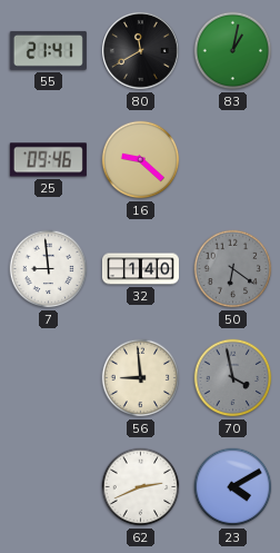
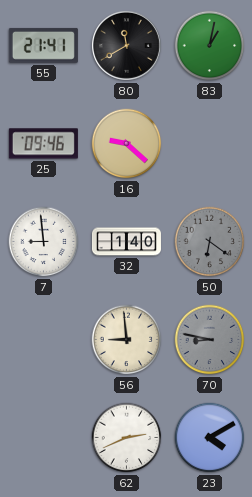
70: 3:58 -> 8:47 (210, 340)
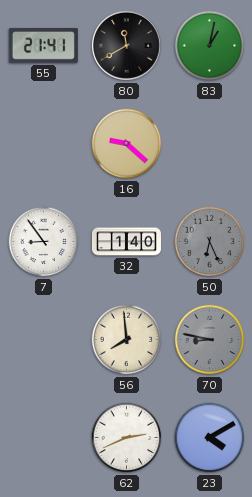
25: 09:46 -> none (43, 144)
7: 8:59 -> 8:54 (44, 242)
50: 6:21 -> 6:26 (210, 242)
56: 8:59 -> 7:59 (127, 340)
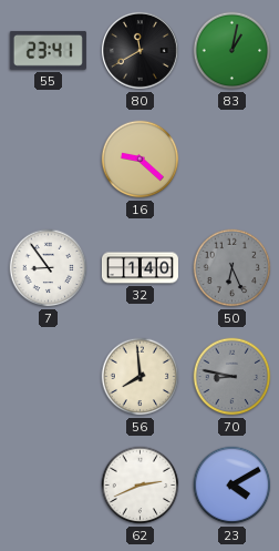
55: 21:41 -> 23:41 (48, 50)
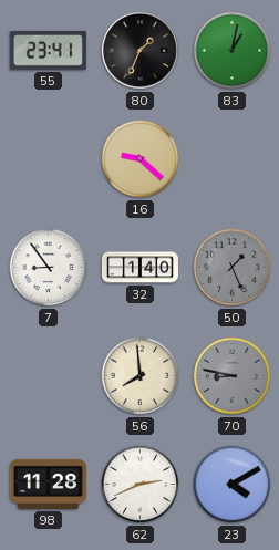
80: 11:40 -> 1:34 (139, 50)
50: 6:26 -> 1:26 (232, 268)
98: none -> 11:28 (48, 484)
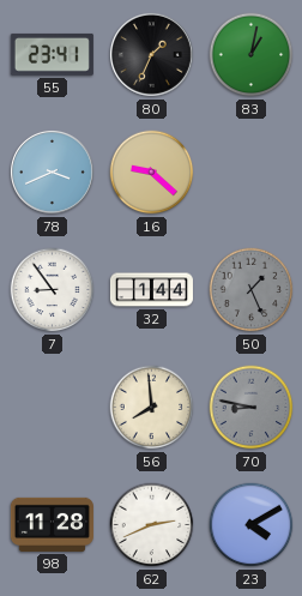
78: none -> 3:41 (52, 171)
32: 1:40 -> 1:44 (151, 290)
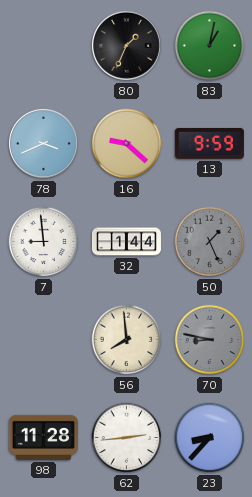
55: 23:41 -> none (52, 54)
13: none -> 9:59 (209, 143)
7: 8:54 -> 8:59 (44, 242)
62: 2:41 -> 2:44 (127, 438)
23: 4:10 -> 8:37 (210, 438)
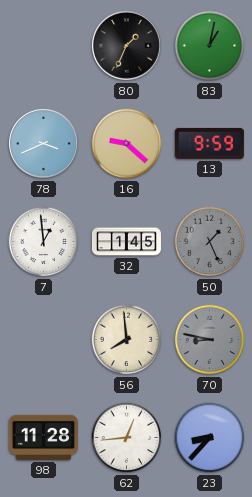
7: 8:59 -> 12:59 (44, 242)
32: 1:44 -> 1:45 (126, 242)
62: 2:44 -> 12:44 (127, 438)
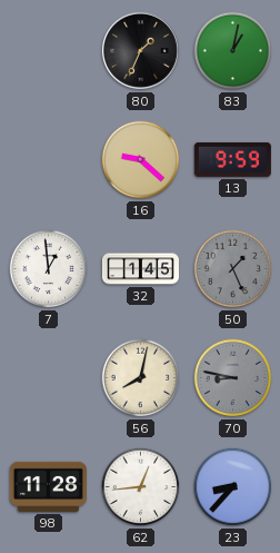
78: 3:41 -> none (43, 143)
56: 7:59 -> 8:02 (141, 378)
